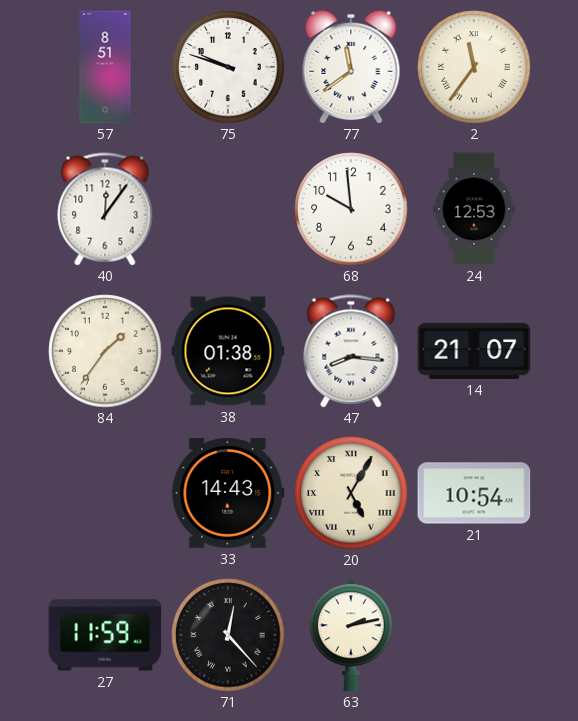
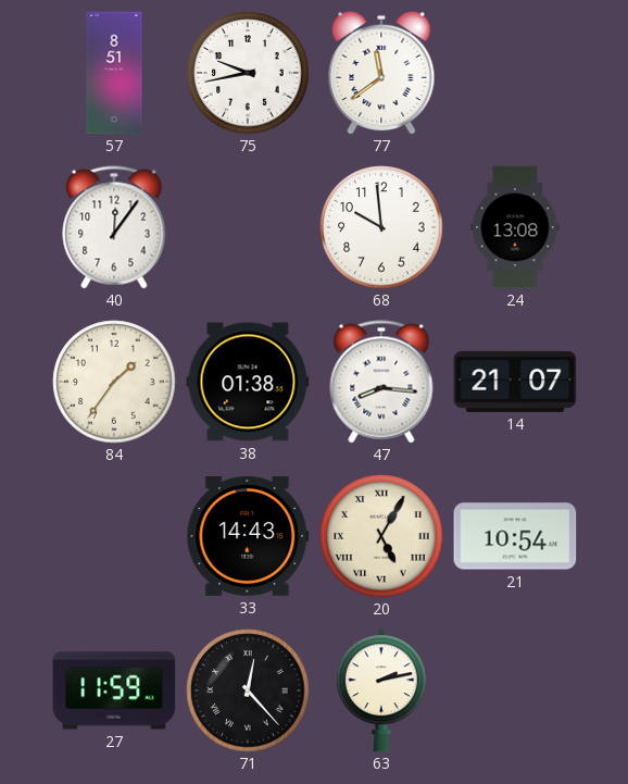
75: 9:48 -> 9:43 (248, 73)
2: 11:36 -> none (474, 67)
24: 12:53 -> 13:08 (515, 227)
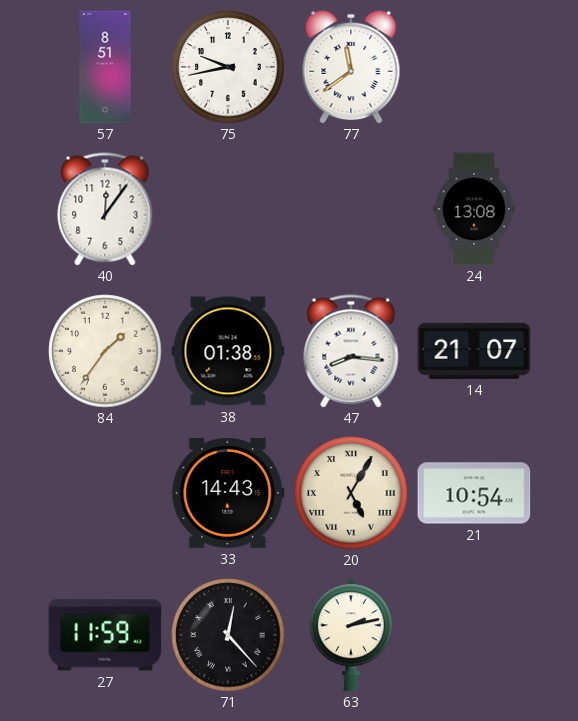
68: 9:59 -> none (381, 227)
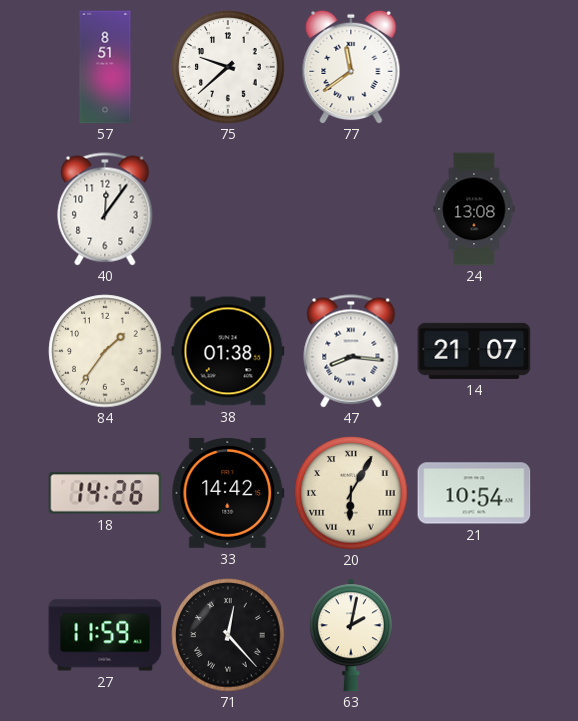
75: 9:43 -> 9:38 (228, 67)
18: none -> 14:26 (105, 493)
33: 14:43 -> 14:42 (228, 493)
20: 5:05 -> 6:05 (351, 493)
63: 2:13 -> 2:02 (351, 635)
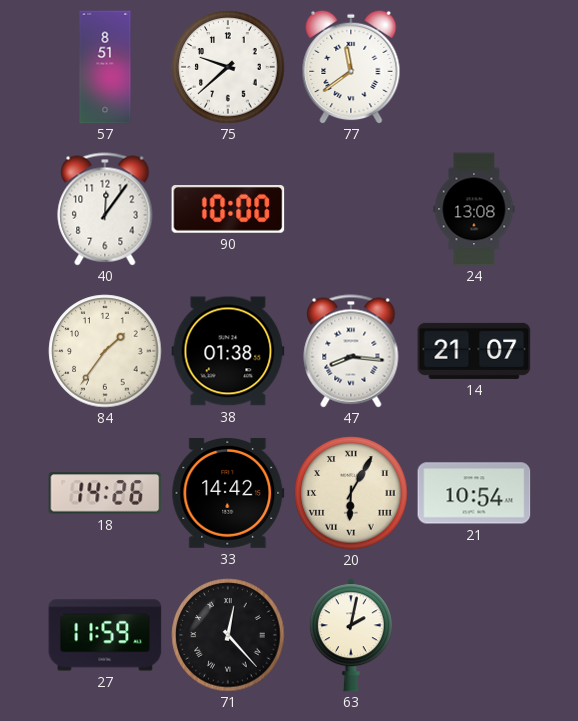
90: none -> 10:00 (228, 210)
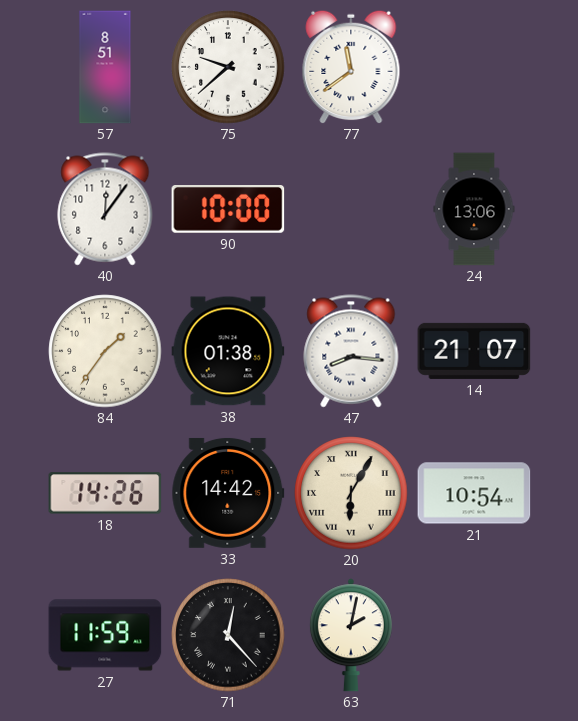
24: 13:08 -> 13:06 (474, 209)
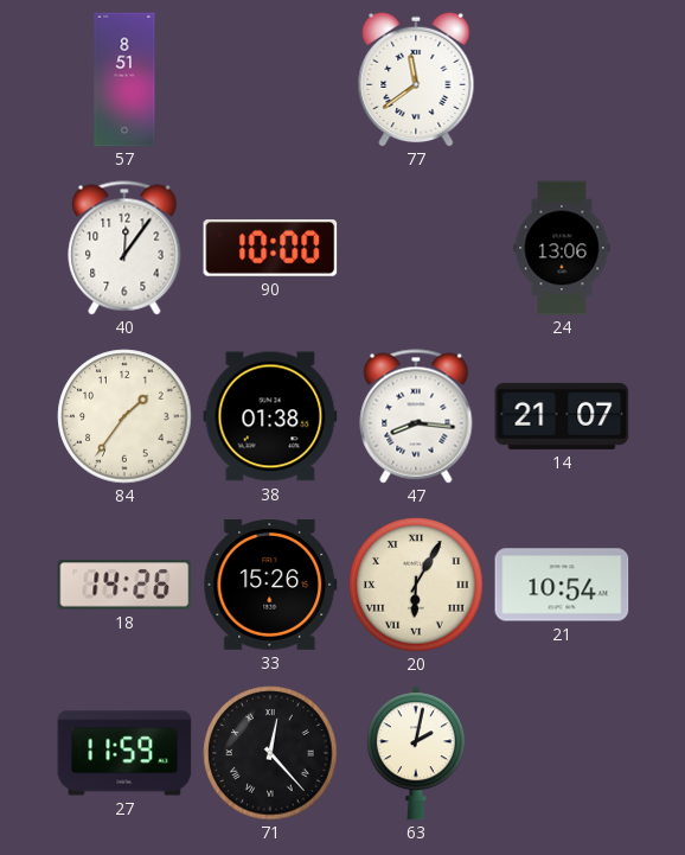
75: 9:38 -> none (228, 67)
33: 14:42 -> 15:26 (270, 585)
